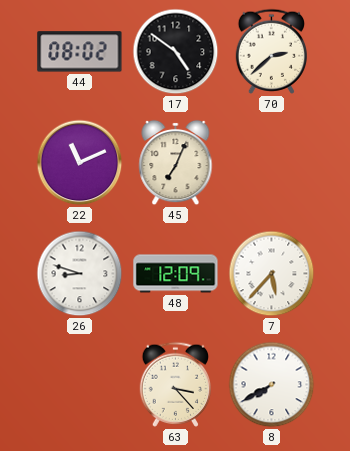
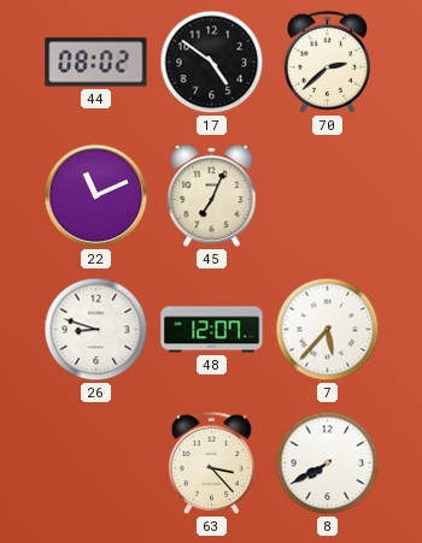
48: 12:09 -> 12:07 (212, 330)
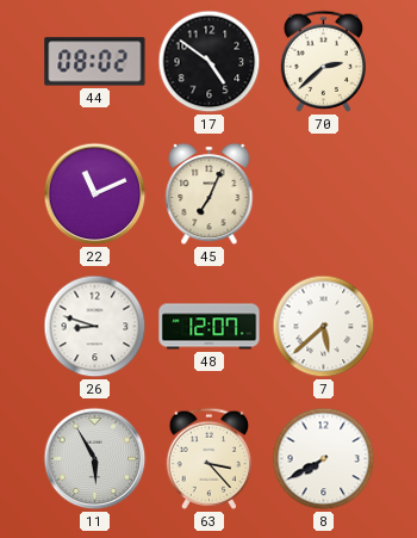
7: 5:37 -> 5:38 (324, 327)
11: none -> 5:55 (95, 459)
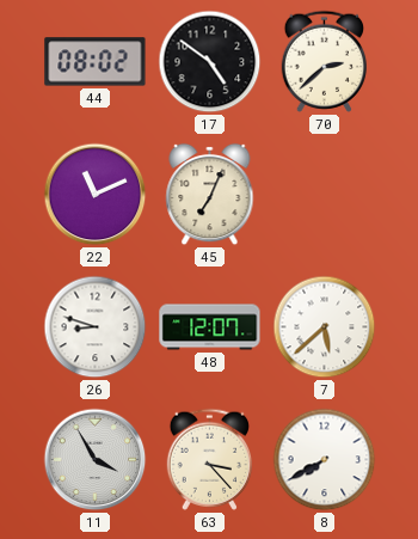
11: 5:55 -> 3:55 (96, 460)
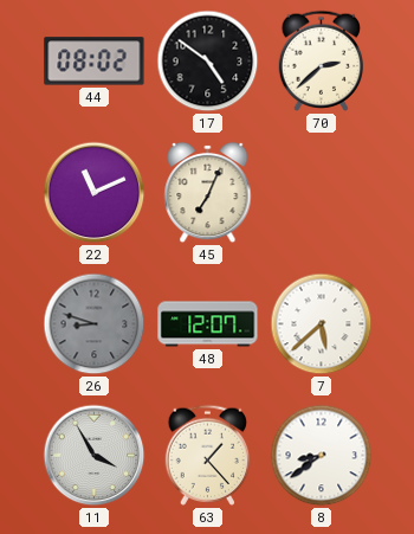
26 dial: white -> grey (95, 324)
63: 3:23 -> 1:23 (208, 455)
8: 7:40 -> 8:39 (322, 456)
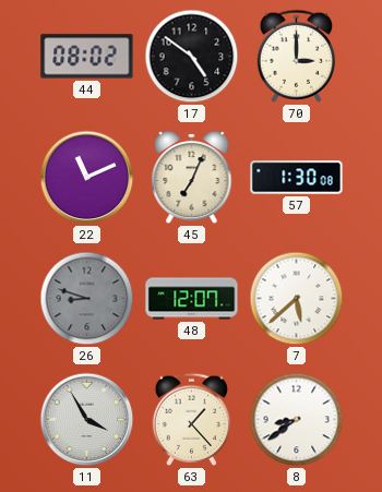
70: 2:38 -> 3:00 (297, 56)
57: none -> 1:30 (297, 178)
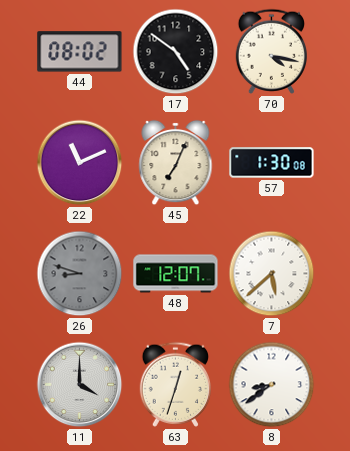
70: 3:00 -> 4:17 (272, 51)
11: 3:55 -> 4:00 (80, 385)
63: 1:23 -> 12:33 (176, 384)
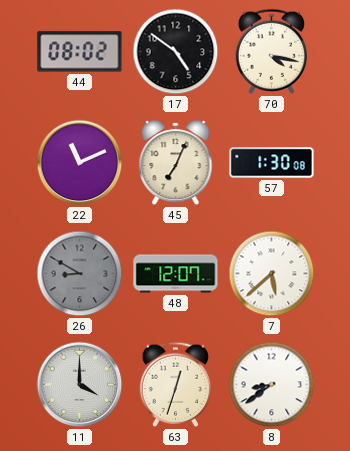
26: 8:48 -> 8:50 (80, 274)
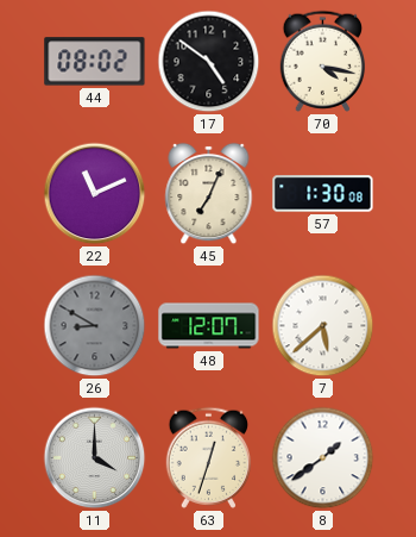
8: 8:39 -> 1:39 (323, 458)
